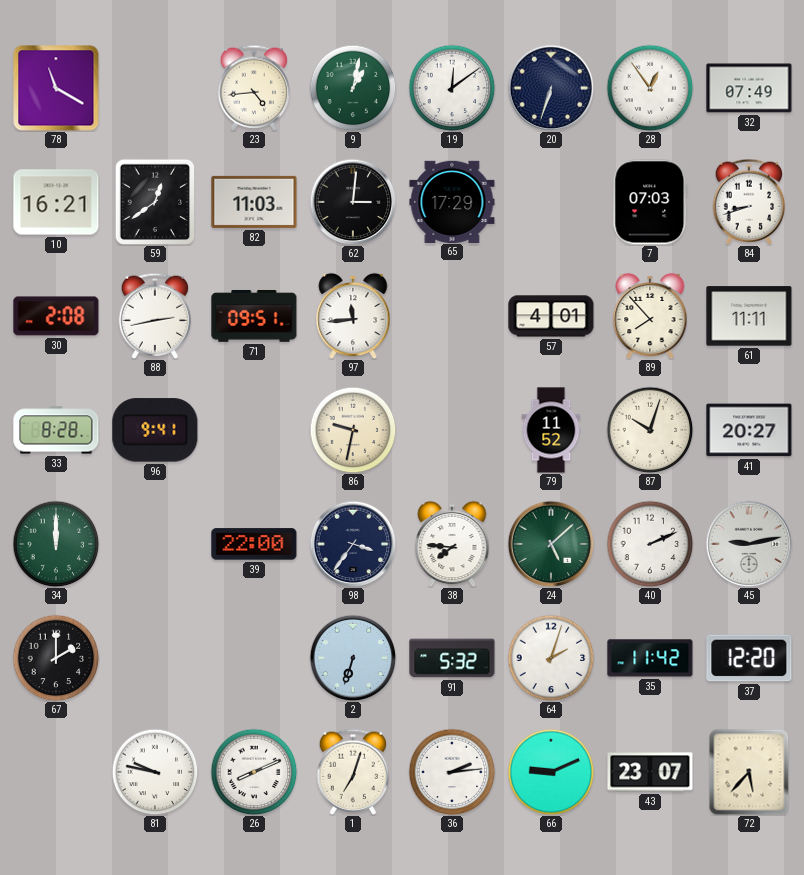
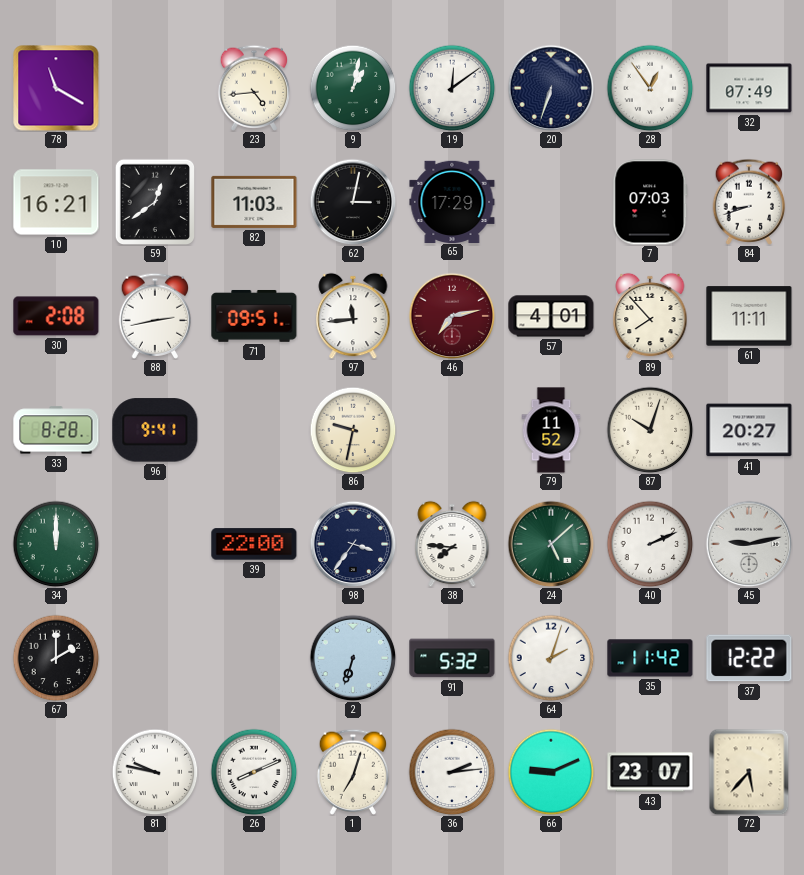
62: 3:01 -> 3:02 (353, 202)
46: none -> 7:13 (452, 316)
37: 12:20 -> 12:22 (749, 658)
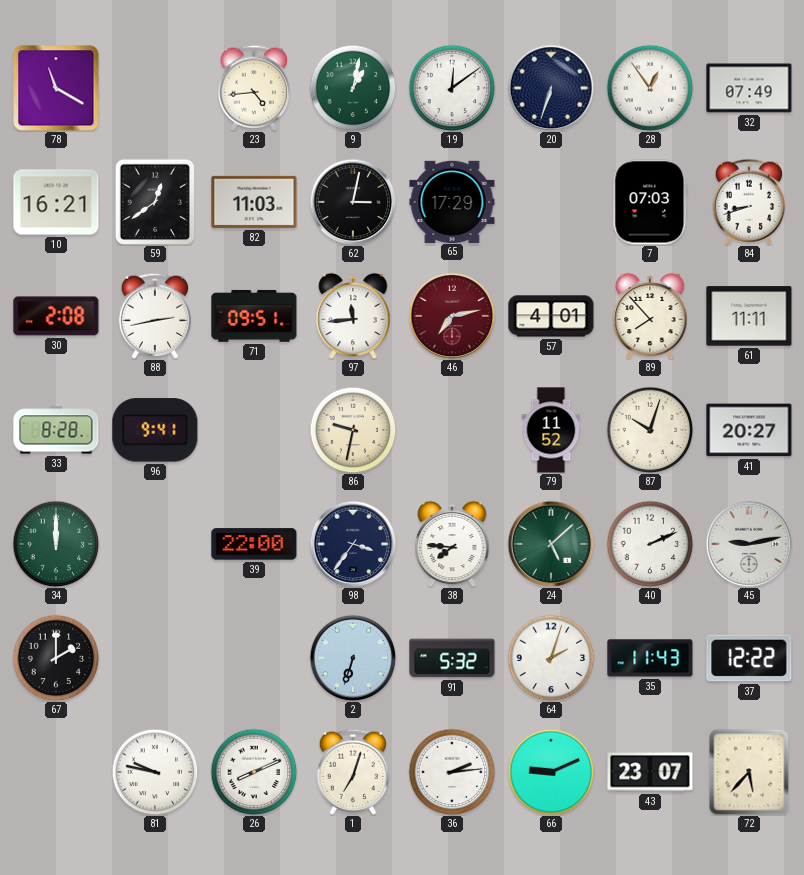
35: 11:42 -> 11:43 (650, 658)
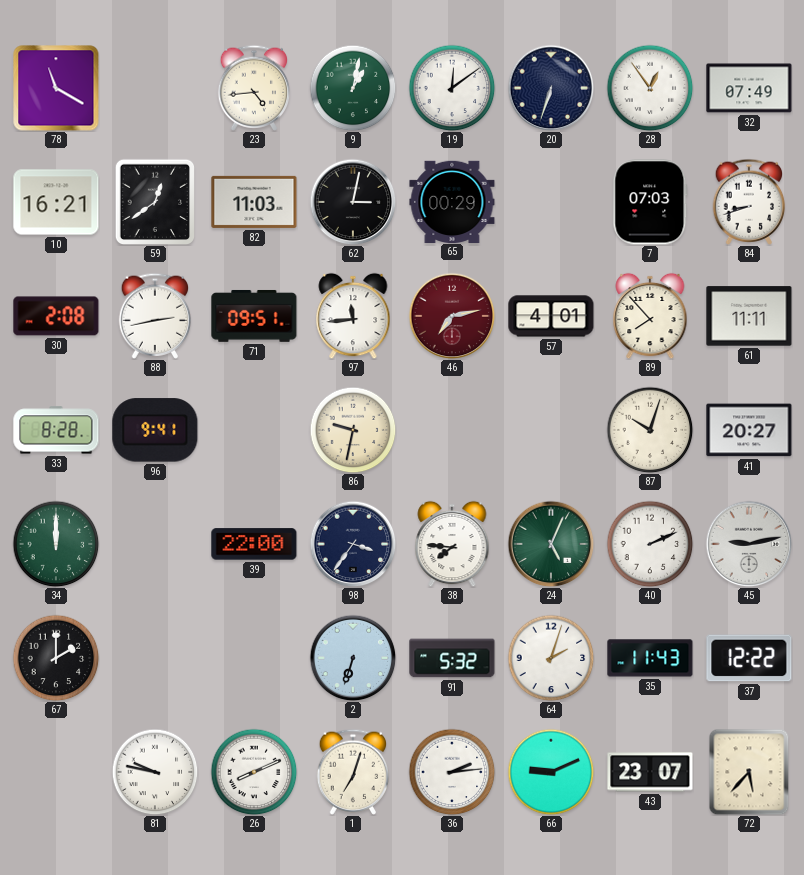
65: 17:29 -> 00:29 (452, 201)
79: 11:52 -> none (551, 430)
24: 5:08 -> 5:04 (551, 544)
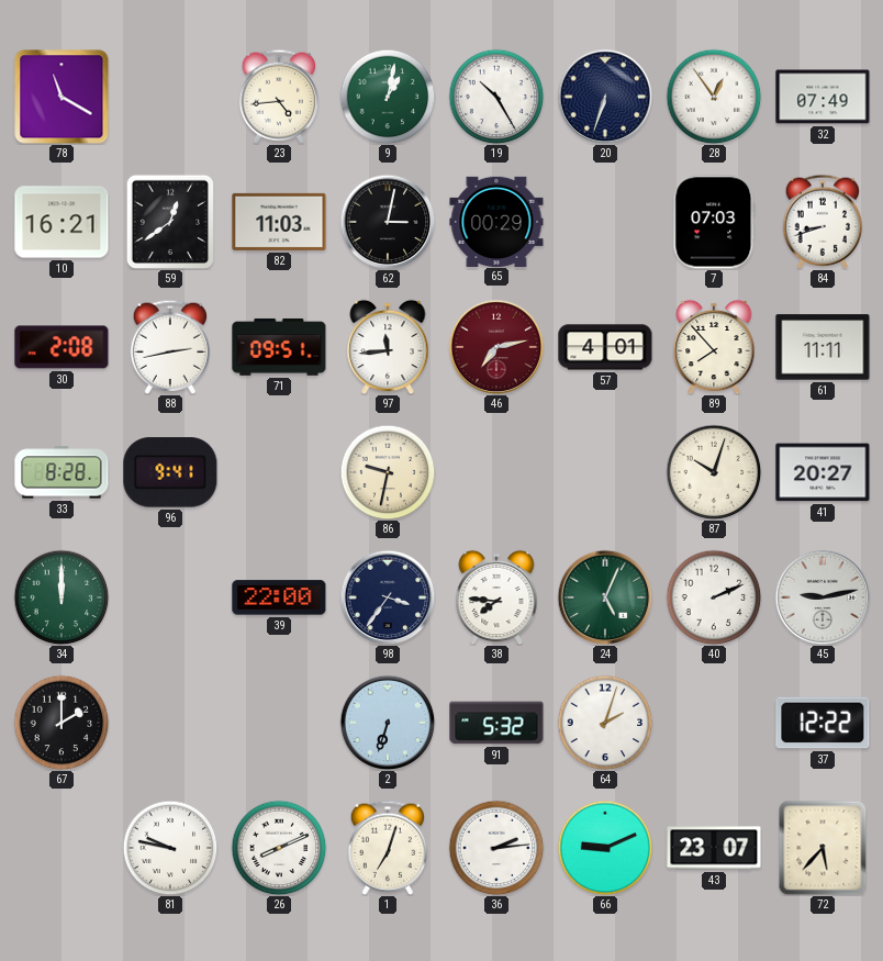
19: 12:09 -> 10:25 (496, 97)
35: 11:43 -> none (650, 658)
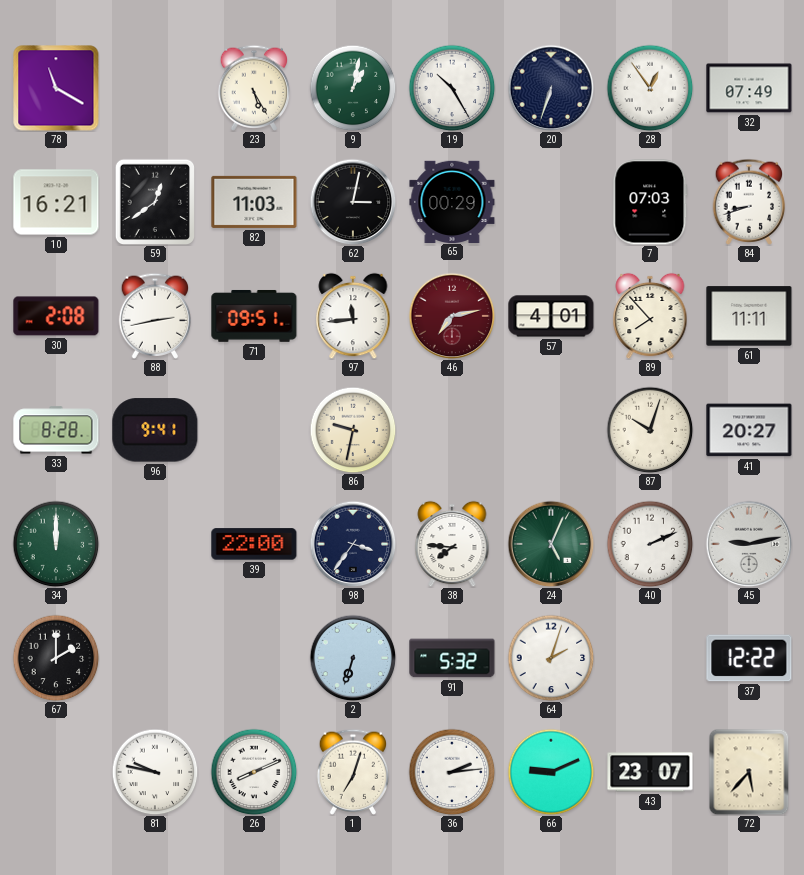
23: 4:44 -> 5:25 (254, 88)
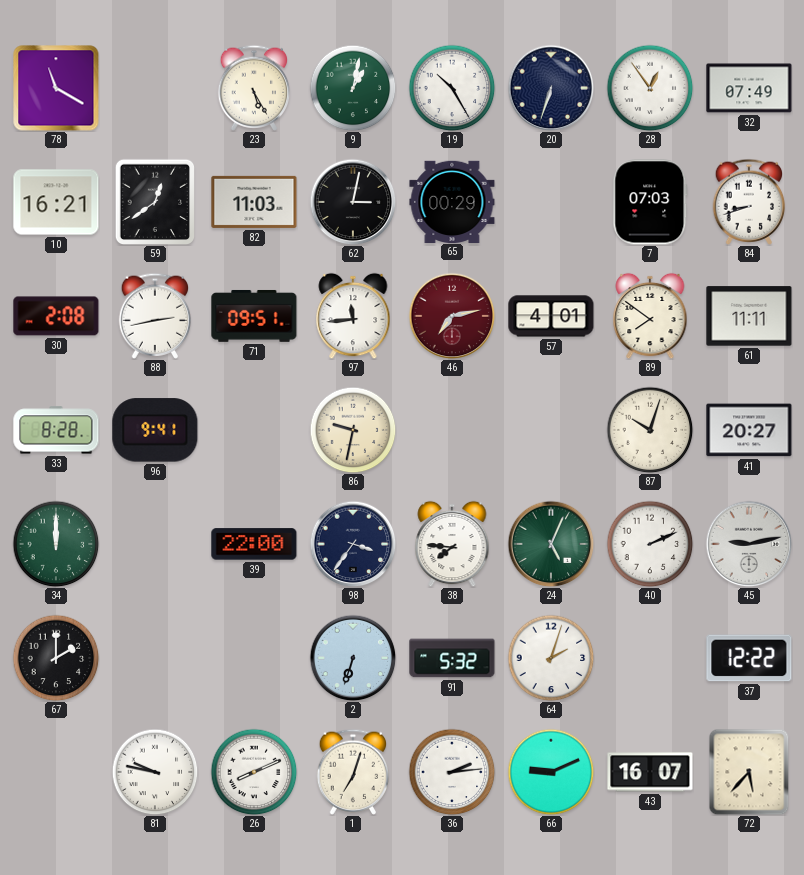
89: 7:53 -> 7:51 (650, 316)
43: 23:07 -> 16:07 (650, 772)
